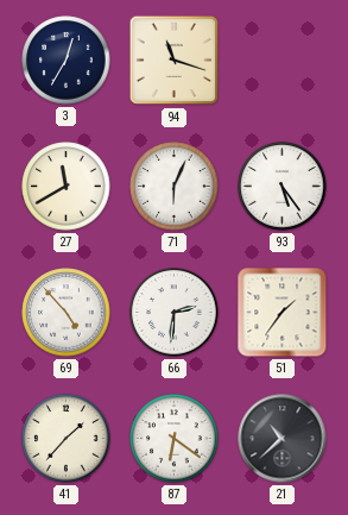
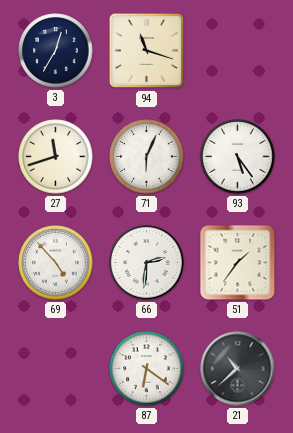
27: 11:40 -> 11:42 (56, 157)
41: 1:37 -> none (67, 439)
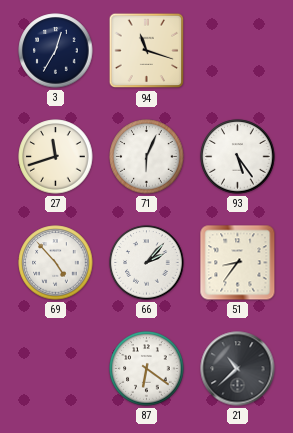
66: 2:31 -> 2:07 (147, 263)
51: 1:36 -> 8:36 (238, 263)
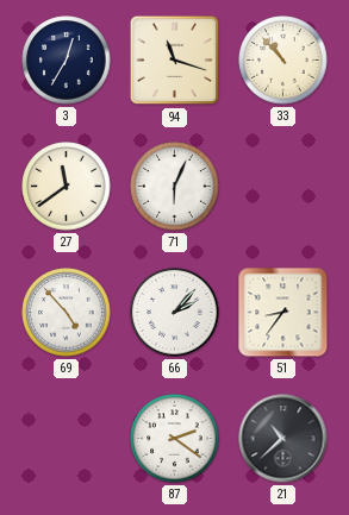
33: none -> 10:53 (283, 61)
27: 11:42 -> 11:39 (67, 187)
93: 5:24 -> none (238, 157)
87: 6:21 -> 2:21 (175, 439)
